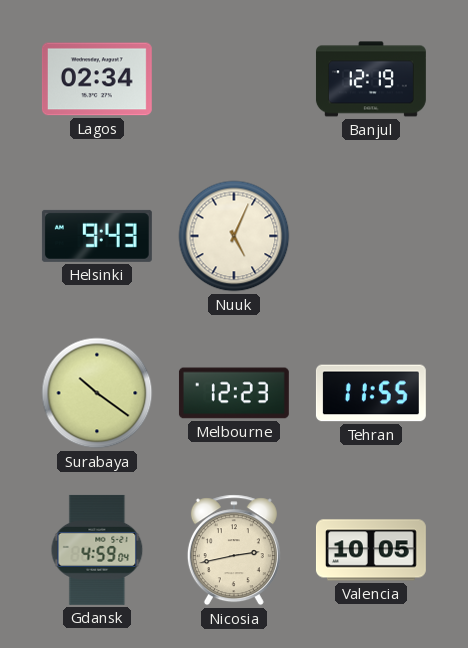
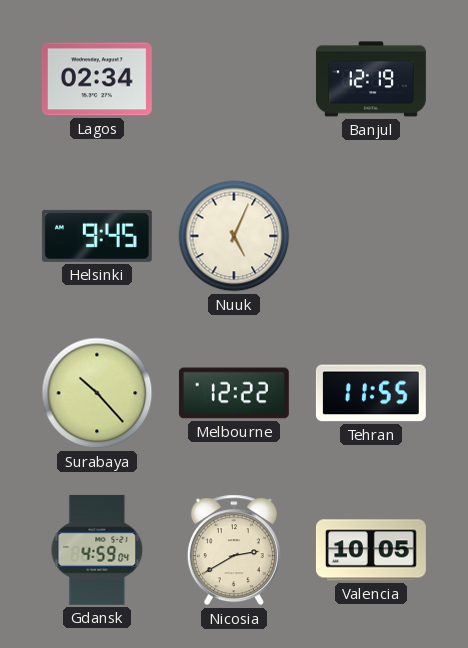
Helsinki: 9:43 -> 9:45 (97, 236)
Surabaya: 10:21 -> 10:23 (97, 393)
Melbourne: 12:23 -> 12:22 (234, 393)
Nicosia: 2:43 -> 2:40 (234, 550)
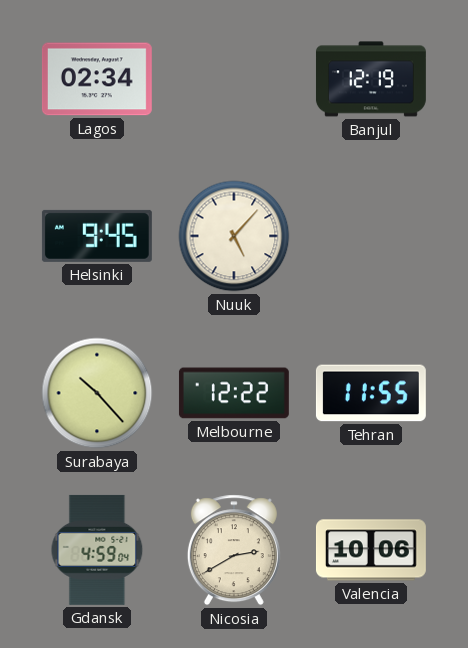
Nuuk: 5:04 -> 5:07 (234, 236)
Valencia: 10:05 -> 10:06 (371, 550)
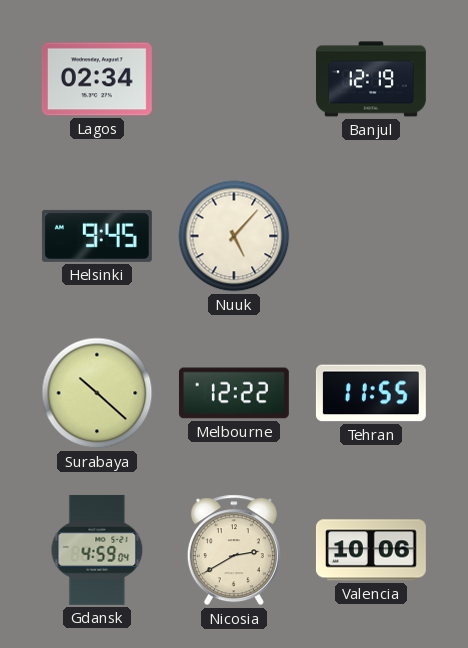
Surabaya: 10:23 -> 10:22 (97, 393)
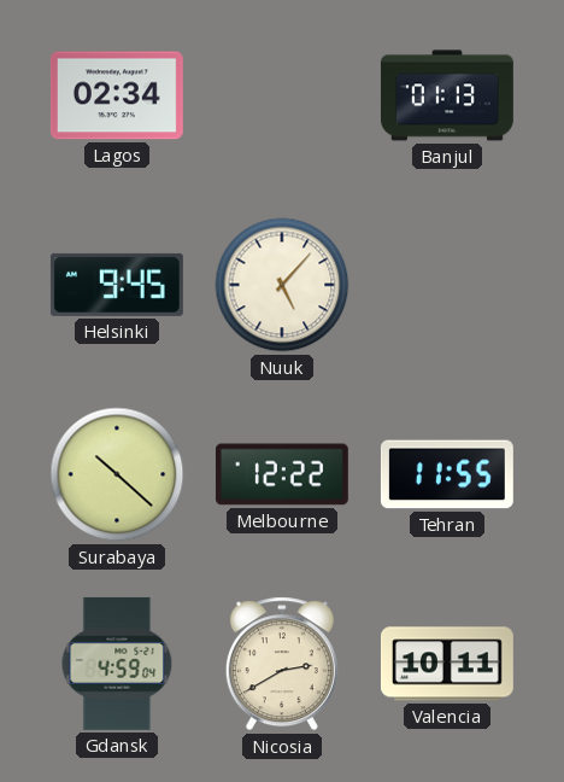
Banjul: 12:19 -> 01:13 (447, 95)
Valencia: 10:06 -> 10:11 (447, 664)
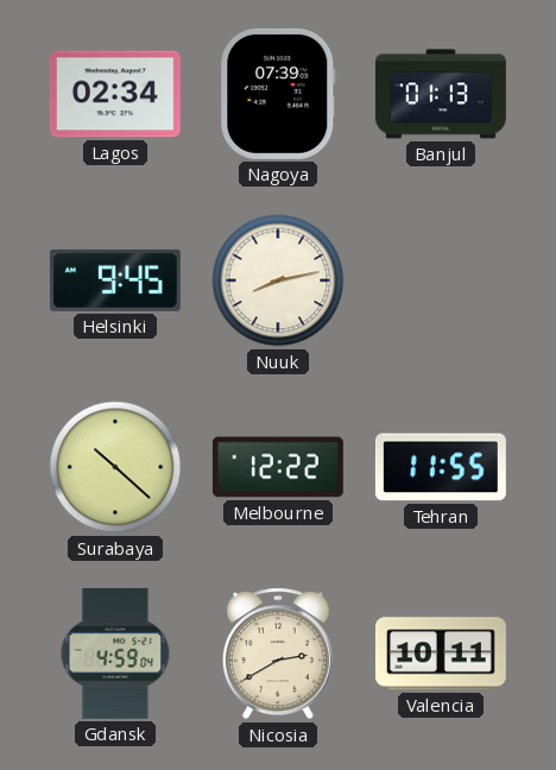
Nagoya: none -> 07:39 (278, 94)
Nuuk: 5:07 -> 8:13 (278, 280)
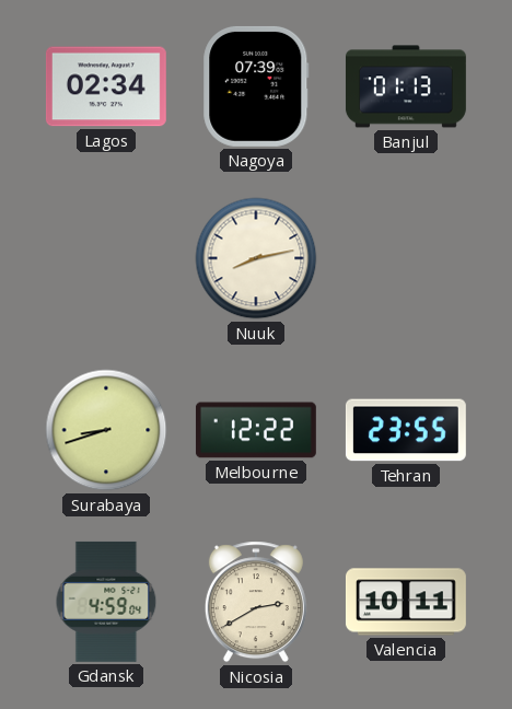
Helsinki: 9:45 -> none (115, 280)
Surabaya: 10:22 -> 8:42 (106, 430)
Tehran: 11:55 -> 23:55 (406, 430)
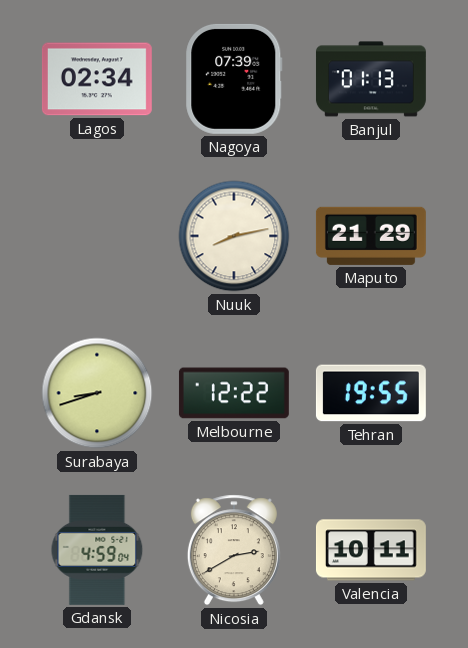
Maputo: none -> 21:29 (371, 236)
Tehran: 23:55 -> 19:55 (371, 393)
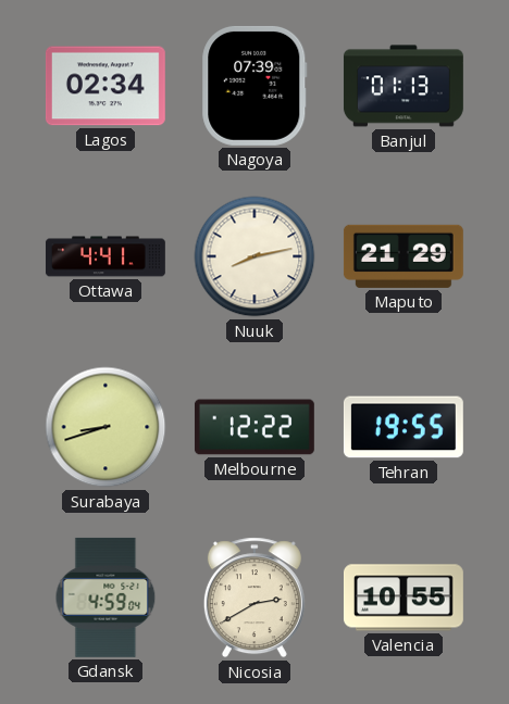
Ottawa: none -> 4:41 (105, 256)
Valencia: 10:11 -> 10:55 (404, 598)
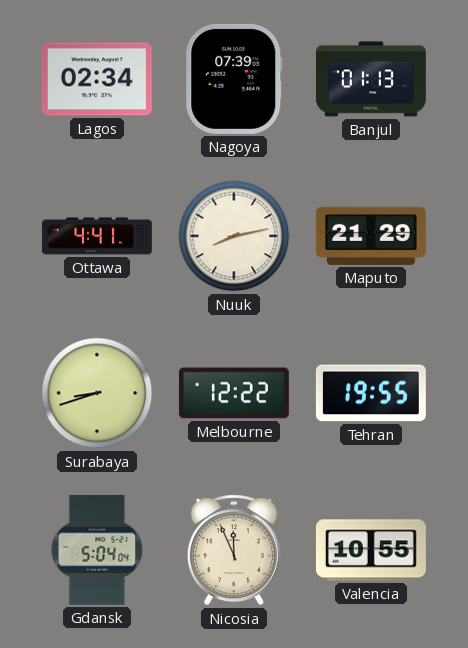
Gdansk: 4:59 -> 5:04 (97, 550)
Nicosia: 2:40 -> 11:56 (234, 550)
